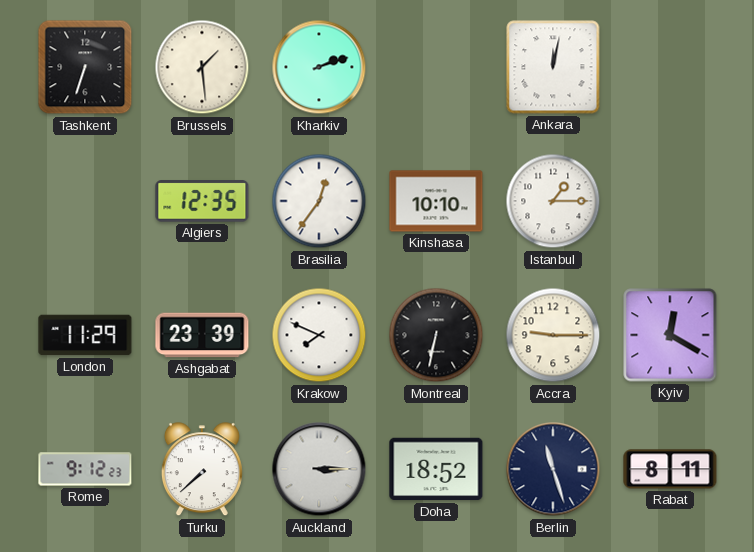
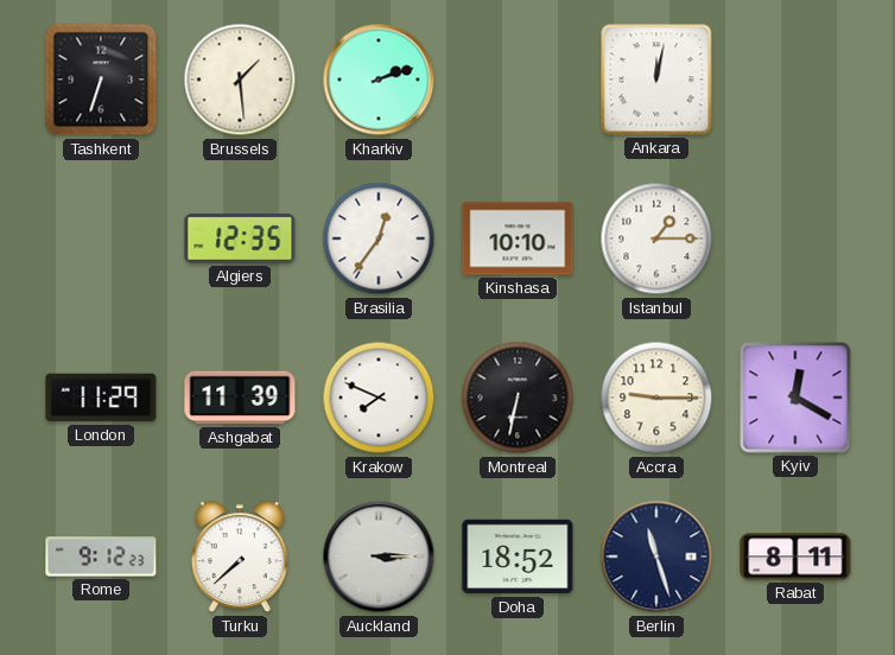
Ashgabat: 23:39 -> 11:39 (240, 398)
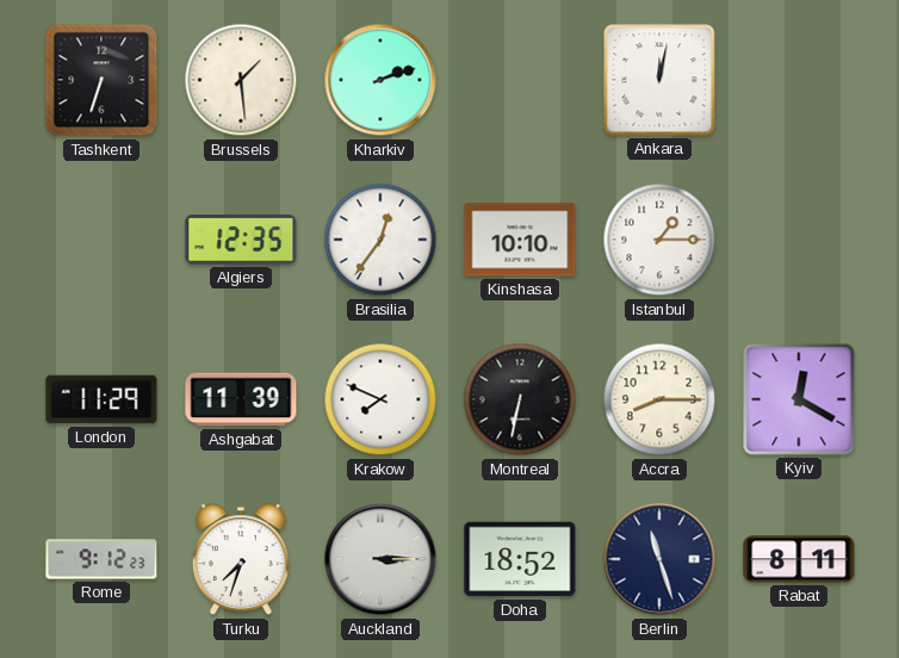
Accra: 9:15 -> 8:15 (659, 399)
Turku: 7:38 -> 7:33 (241, 560)
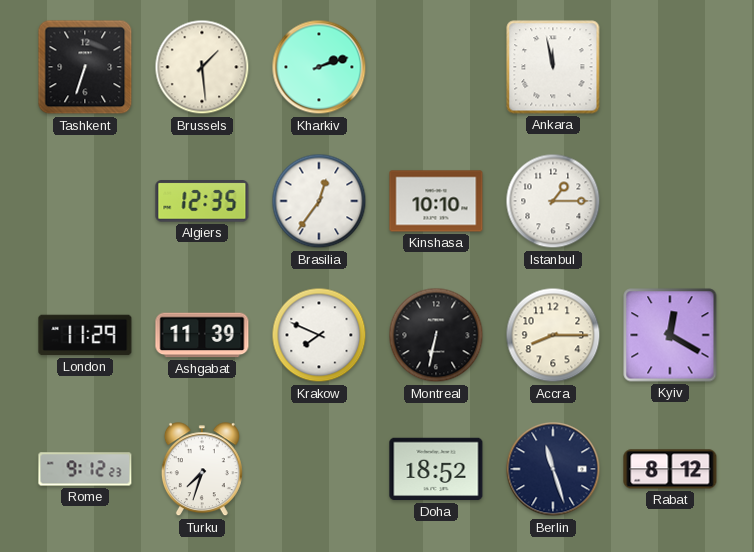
Ankara: 12:02 -> 11:58 (553, 67)
Auckland: 3:15 -> none (380, 559)
Rabat: 8:11 -> 8:12 (670, 469)
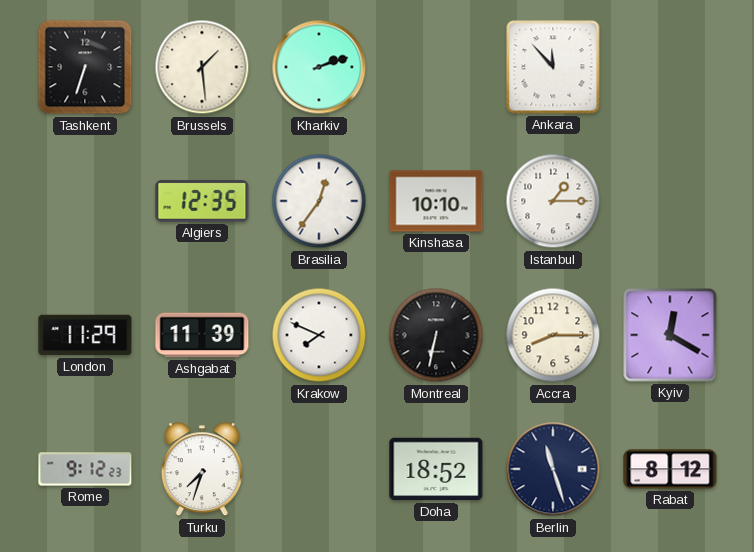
Ankara: 11:58 -> 11:53 (553, 67)
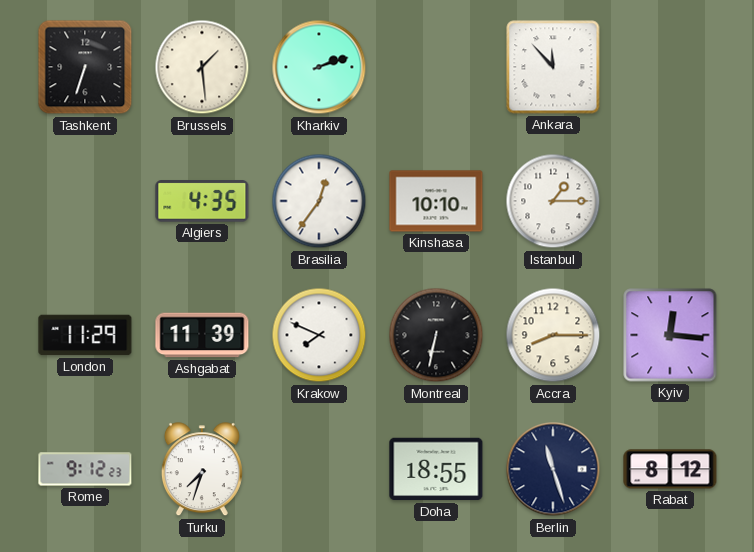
Algiers: 12:35 -> 4:35 (202, 201)
Kyiv: 12:20 -> 12:16 (670, 335)
Doha: 18:52 -> 18:55 (436, 469)
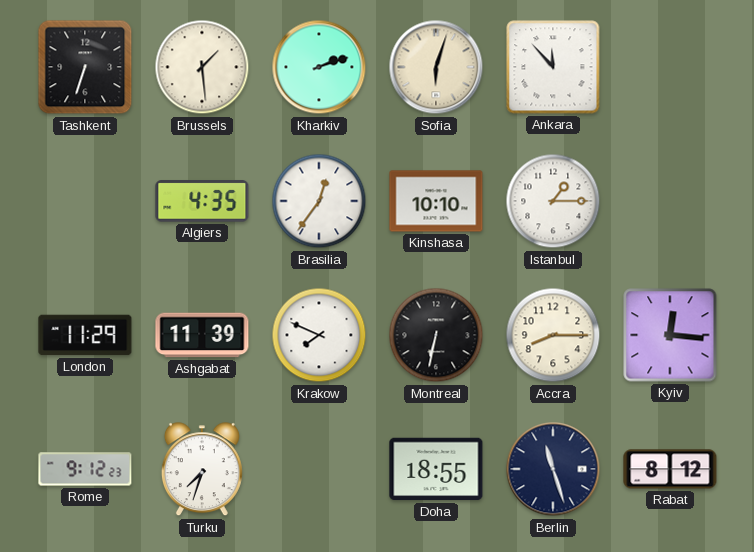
Sofia: none -> 6:03 (436, 67)
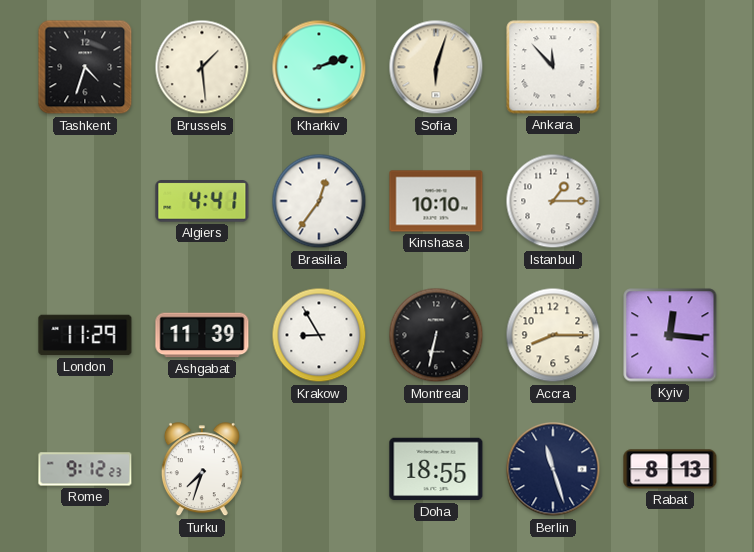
Tashkent: 6:33 -> 4:33 (85, 67)
Algiers: 4:35 -> 4:41 (202, 201)
Krakow: 7:49 -> 8:55 (319, 335)
Rabat: 8:12 -> 8:13 (670, 469)
